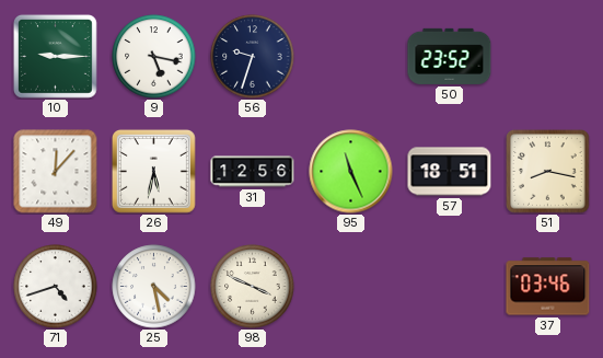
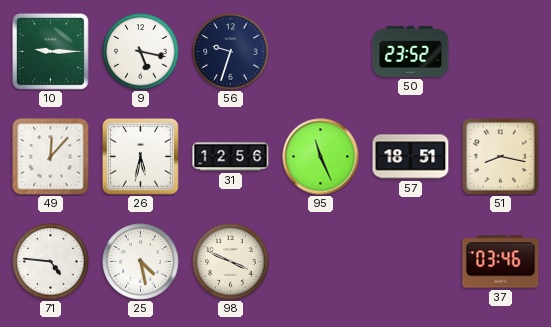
71: 4:42 -> 4:46 (51, 262)
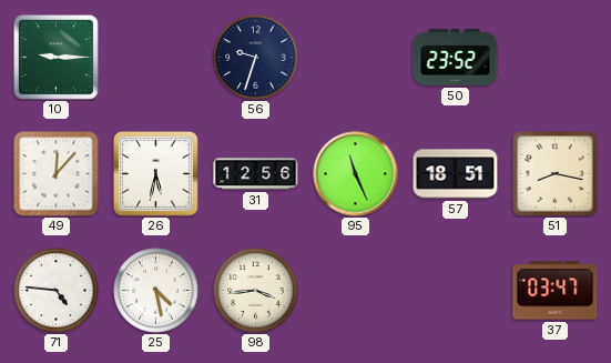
9: 5:17 -> none (141, 52)
98: 3:49 -> 3:44 (256, 291)
37: 03:46 -> 03:47 (556, 291)
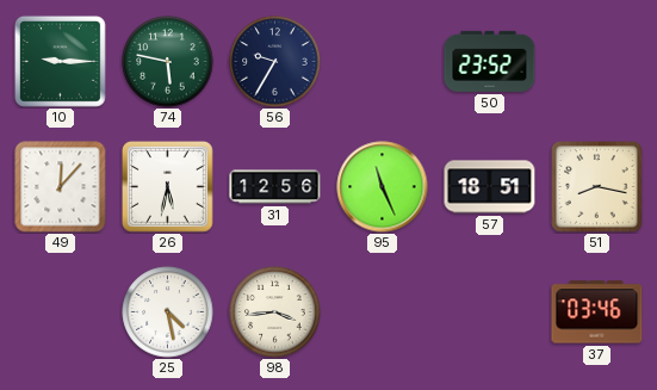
74: none -> 5:47 (168, 62)
56: 9:33 -> 9:35 (275, 62)
71: 4:46 -> none (57, 291)
37: 03:47 -> 03:46 (597, 312)
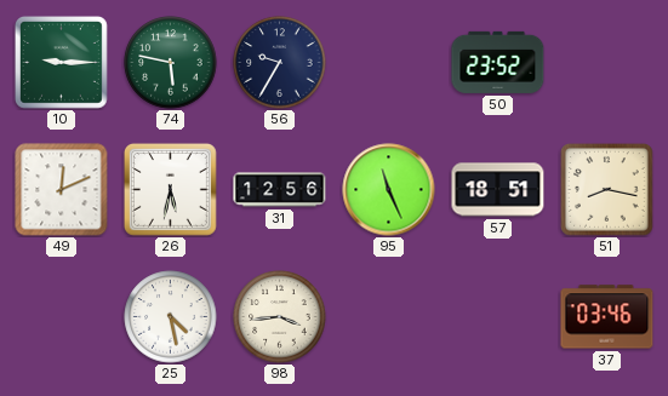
49: 12:07 -> 12:11 (62, 190)
